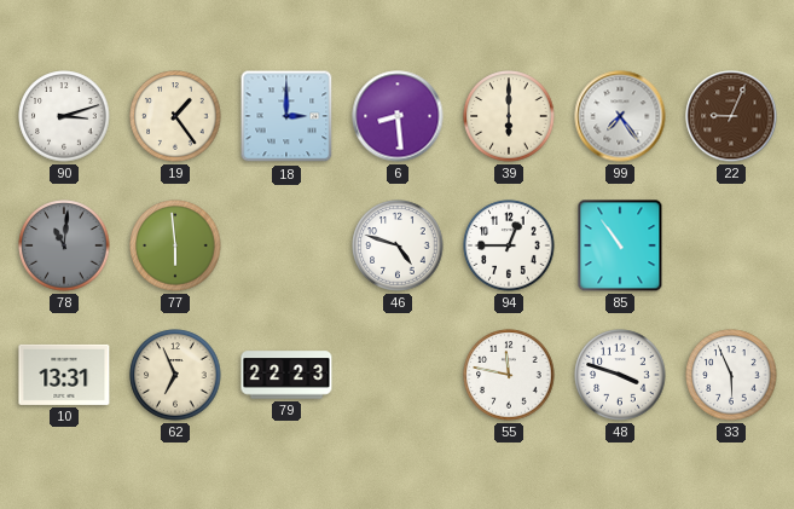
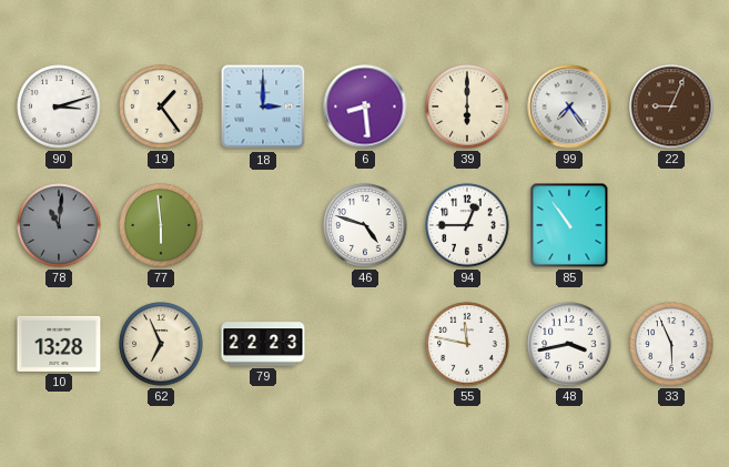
10: 13:31 -> 13:28 (59, 344)
48: 3:48 -> 3:43 (569, 344)
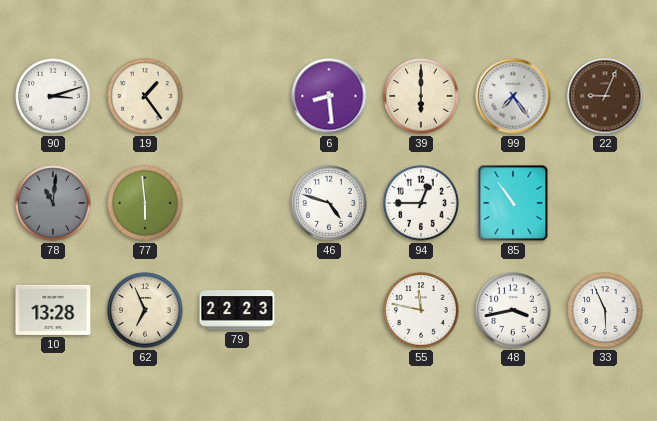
18: 3:00 -> none (263, 106)
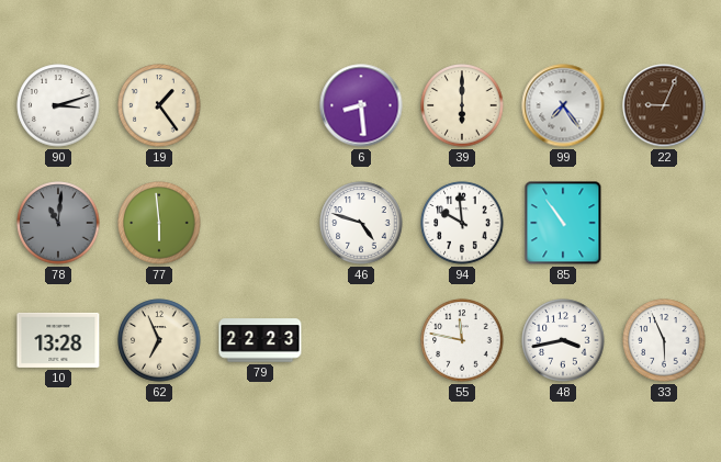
94: 12:45 -> 9:59 (462, 223)
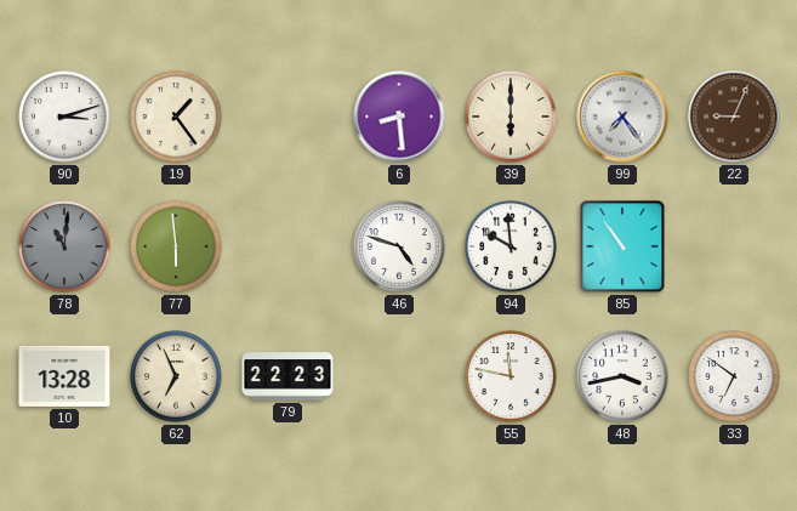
33: 5:56 -> 6:51 (734, 376)
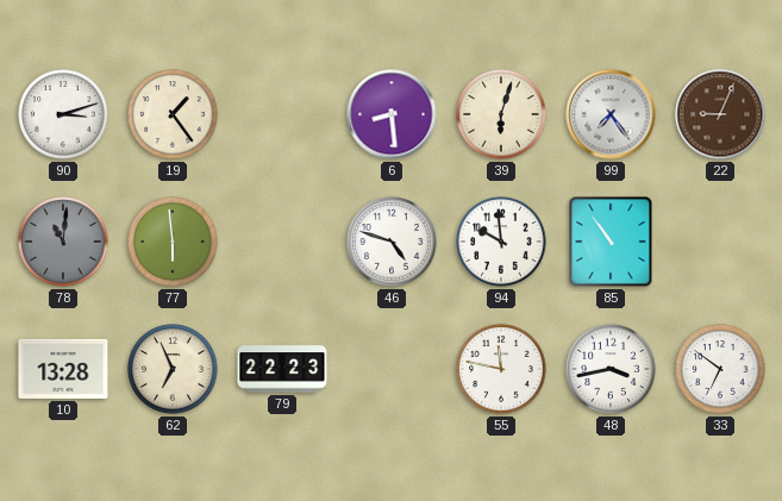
39: 6:00 -> 6:03 (501, 114)
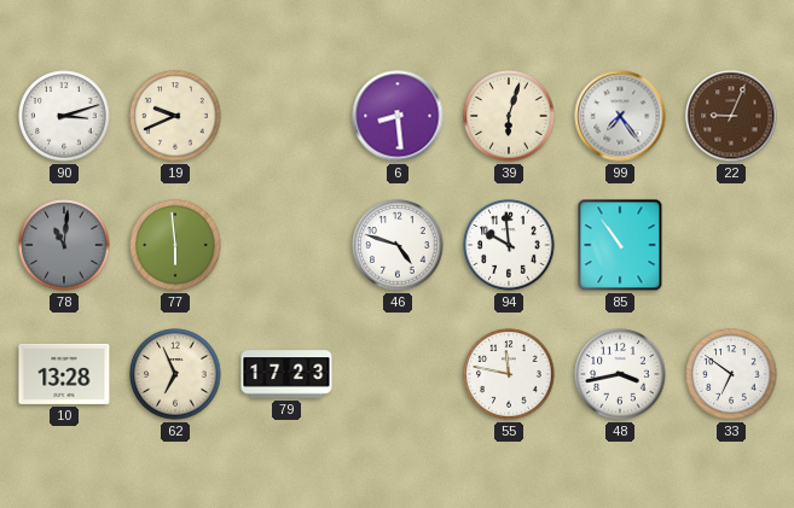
19: 1:24 -> 9:41 (175, 116)
79: 22:23 -> 17:23 (286, 374)
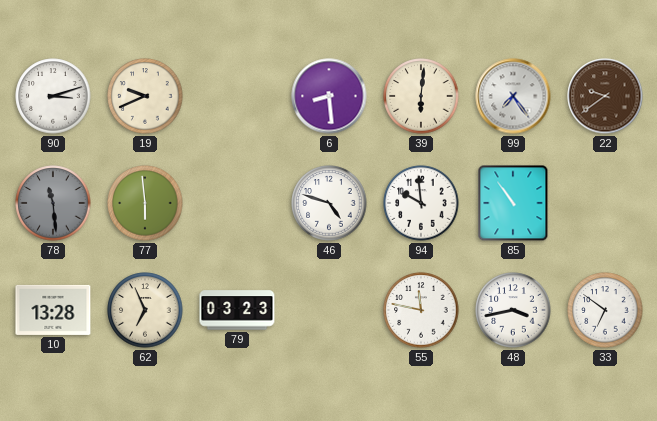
39: 6:03 -> 6:01 (421, 96)
22: 9:04 -> 9:39 (605, 96)
78: 11:01 -> 11:29 (53, 203)
79: 17:23 -> 03:23 (237, 310)
